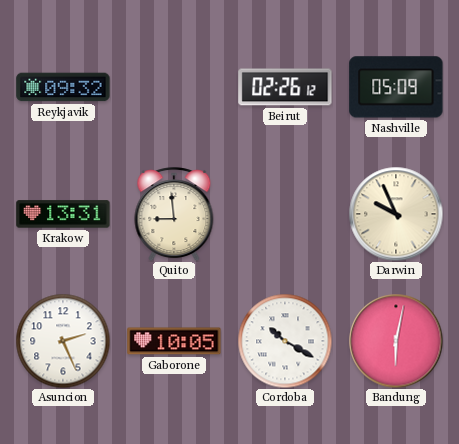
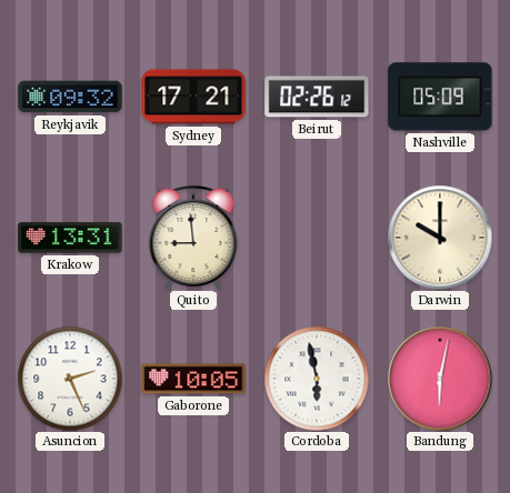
Sydney: none -> 17:21 (193, 97)
Darwin: 9:56 -> 10:00 (440, 238)
Cordoba: 10:20 -> 5:58 (317, 379)
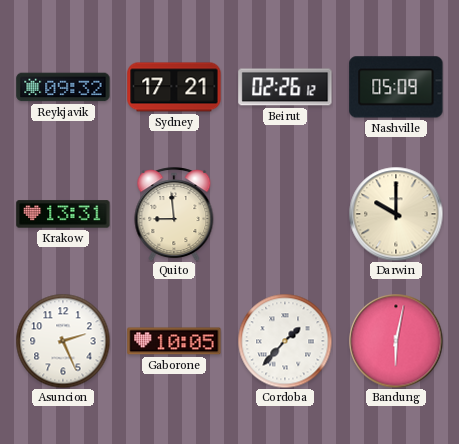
Cordoba: 5:58 -> 1:37 (285, 341)
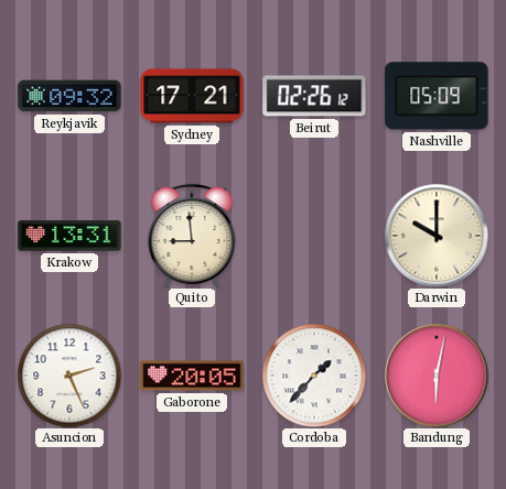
Gaborone: 10:05 -> 20:05 (192, 376)
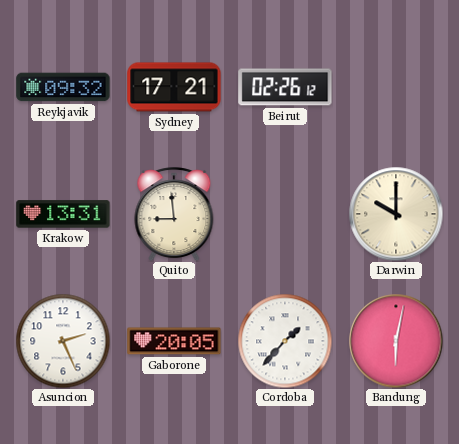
Nashville: 05:09 -> none (437, 96)
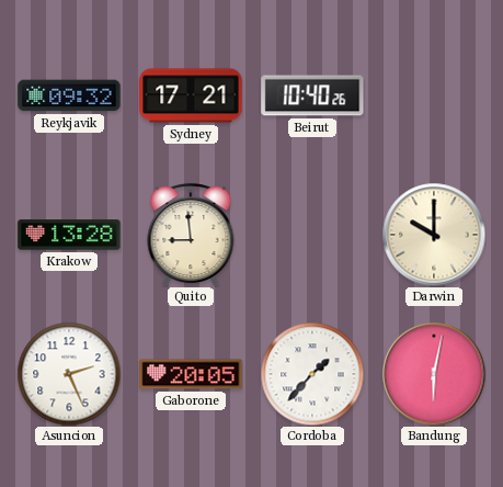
Beirut: 02:26 -> 10:40 (312, 95)
Krakow: 13:31 -> 13:28 (69, 235)
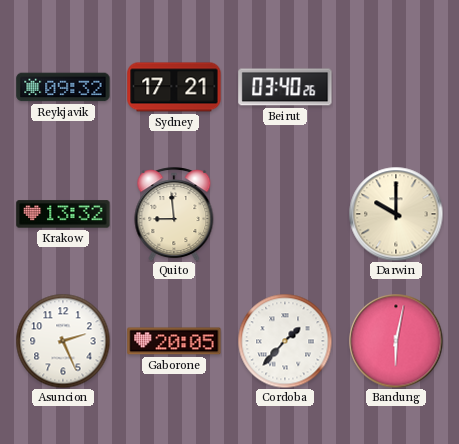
Beirut: 10:40 -> 03:40 (285, 87)
Krakow: 13:28 -> 13:32 (63, 214)
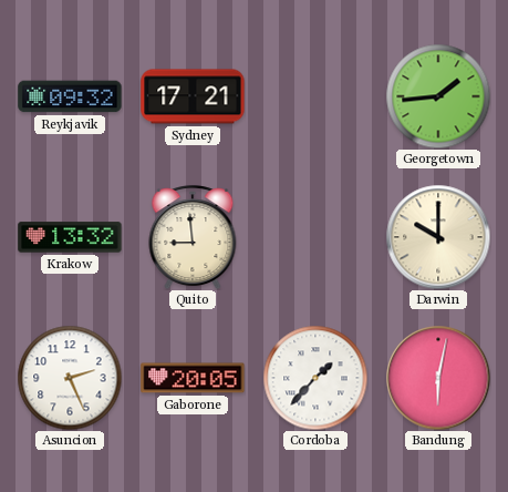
Beirut: 03:40 -> none (285, 87)
Georgetown: none -> 1:44 (438, 96)
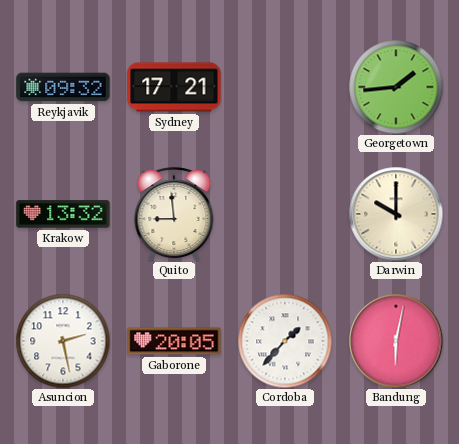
Asuncion: 2:26 -> 2:28 (63, 341)
